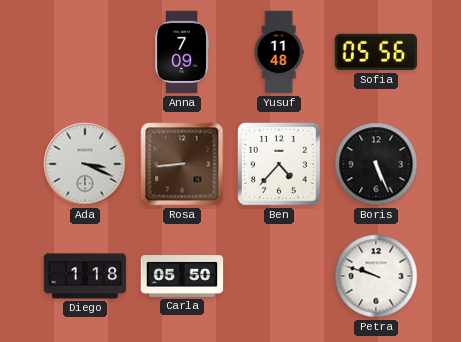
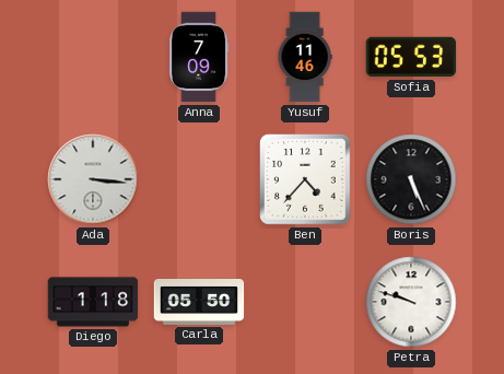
Yusuf: 11:48 -> 11:46 (305, 57)
Sofia: 05:56 -> 05:53 (411, 57)
Ada: 3:19 -> 3:16 (93, 179)
Rosa: 8:44 -> none (182, 164)
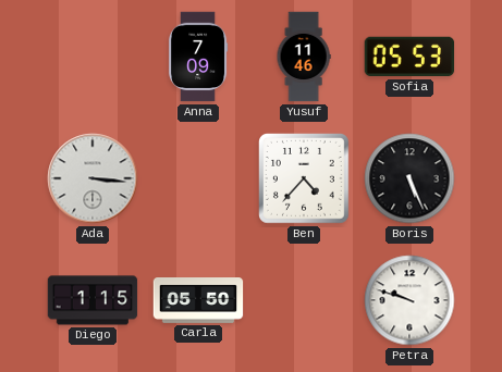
Diego: 1:18 -> 1:15 (93, 300)
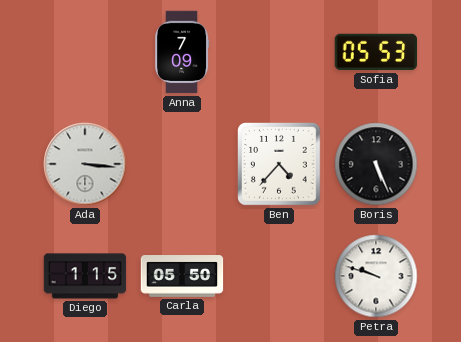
Yusuf: 11:46 -> none (304, 57)
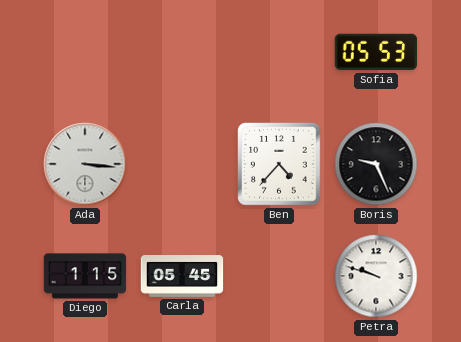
Anna: 7:09 -> none (182, 52)
Boris: 5:26 -> 9:26 (376, 164)
Carla: 05:50 -> 05:45 (182, 277)
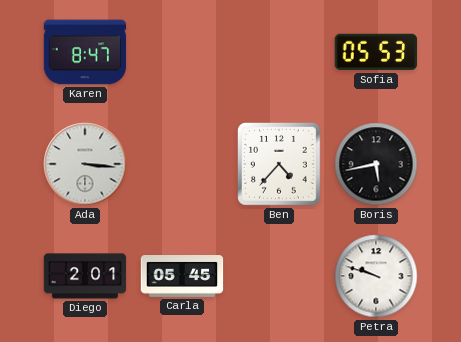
Karen: none -> 8:47 (85, 52)
Boris: 9:26 -> 5:43 (376, 164)
Diego: 1:15 -> 2:01 (85, 276)
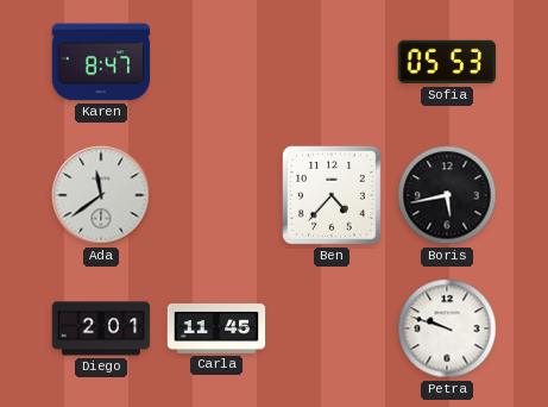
Ada: 3:16 -> 11:39 (101, 195)
Carla: 05:45 -> 11:45 (216, 330)
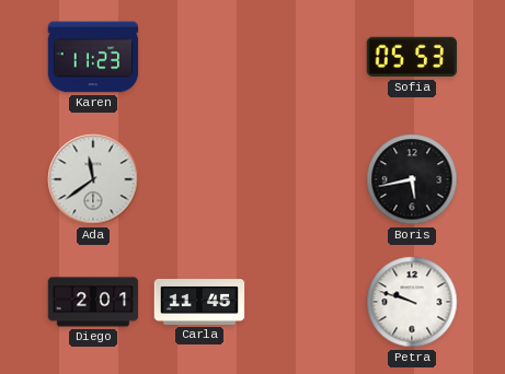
Karen: 8:47 -> 11:23 (93, 57)
Ben: 4:37 -> none (333, 196)
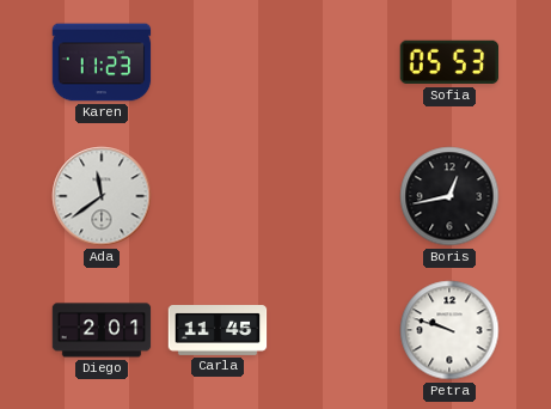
Boris: 5:43 -> 12:43 (449, 196)
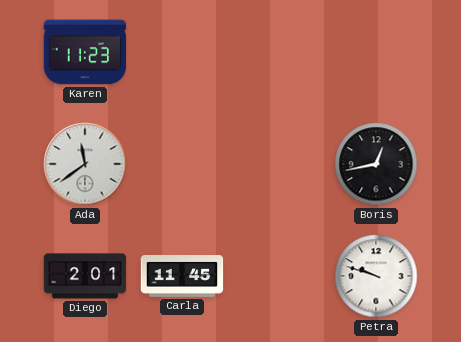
Sofia: 05:53 -> none (449, 62)
